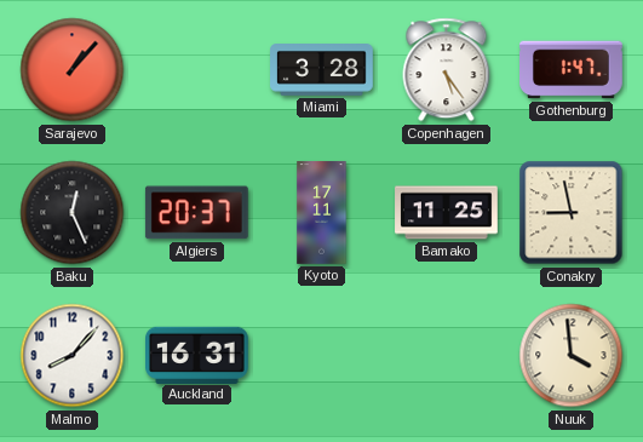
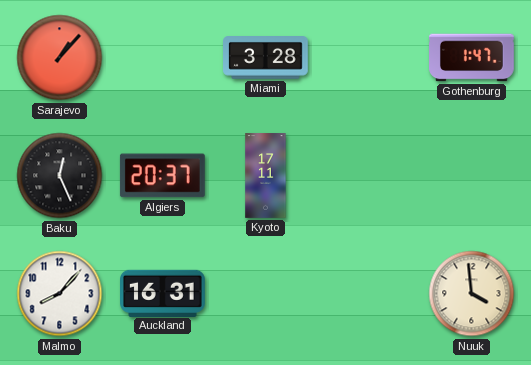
Copenhagen: 5:24 -> none (447, 70)
Bamako: 11:25 -> none (447, 213)
Conakry: 8:58 -> none (572, 213)
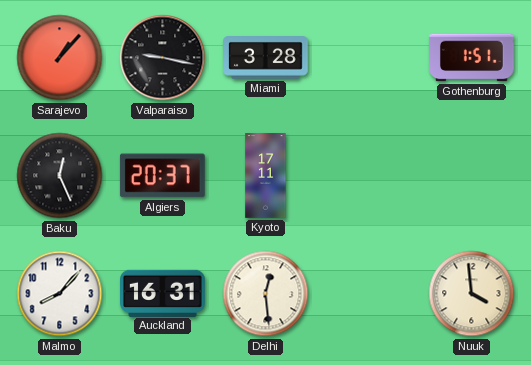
Valparaiso: none -> 9:17 (163, 58)
Gothenburg: 1:47 -> 1:51 (472, 58)
Delhi: none -> 12:29 (266, 294)
